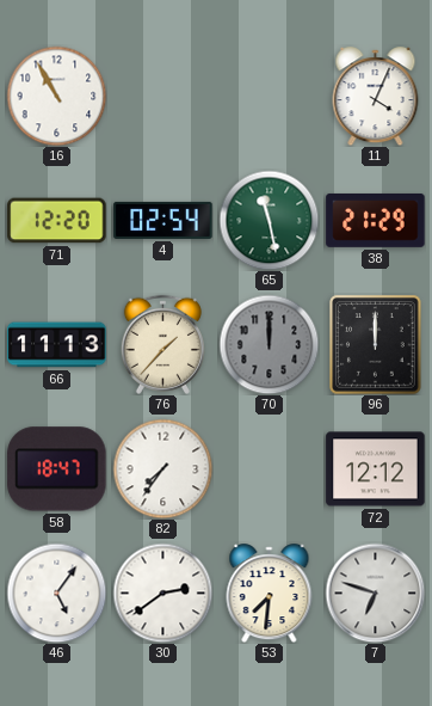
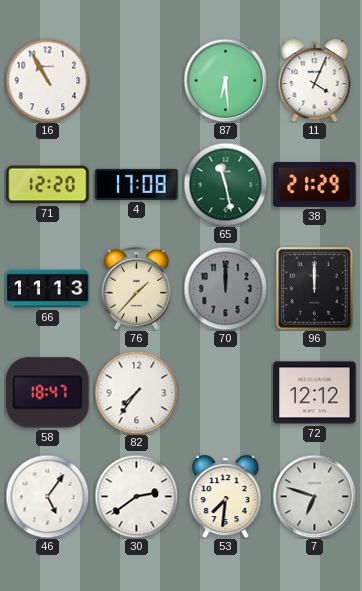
87: none -> 6:29 (225, 80)
4: 02:54 -> 17:08 (137, 184)
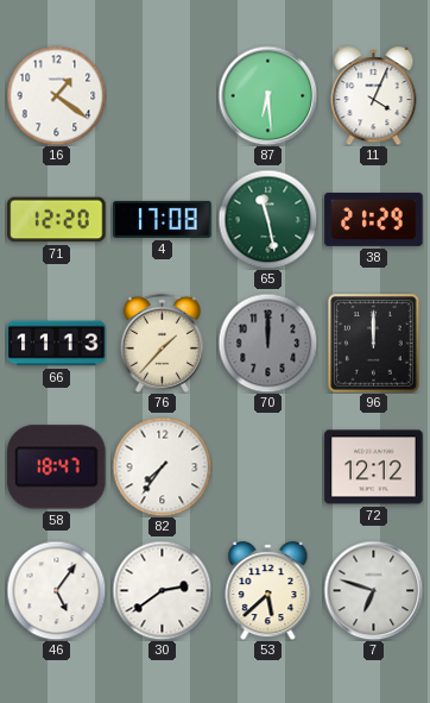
16: 10:55 -> 1:21 (56, 95)
53: 7:31 -> 5:38 (268, 591)
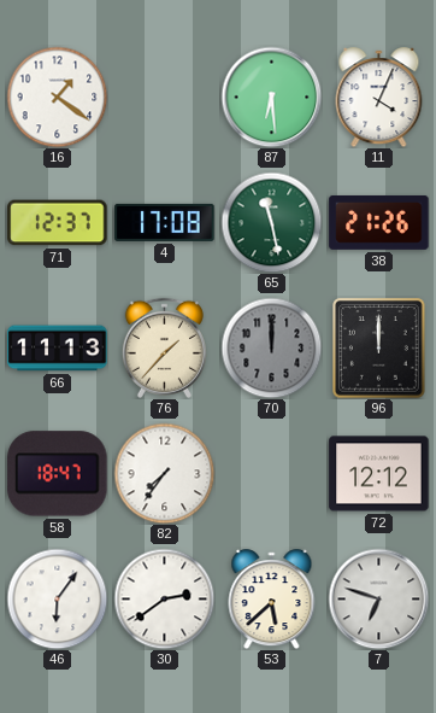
71: 12:20 -> 12:37 (58, 223)
38: 21:29 -> 21:26 (379, 222)
46: 5:06 -> 6:06 (57, 598)
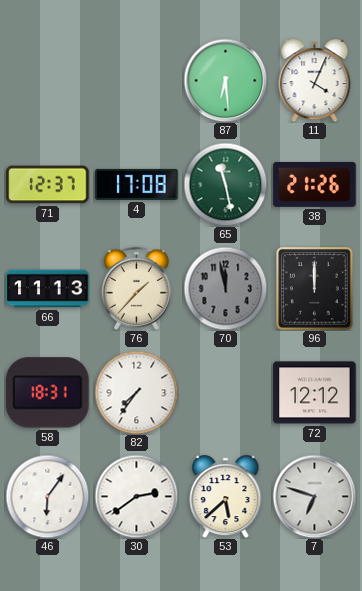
16: 1:21 -> none (57, 97)
70: 12:00 -> 11:58 (225, 288)
58: 18:47 -> 18:31 (48, 393)
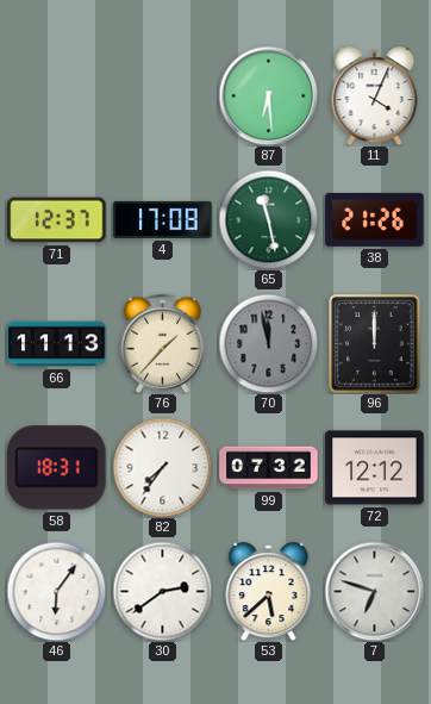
99: none -> 07:32 (269, 468)
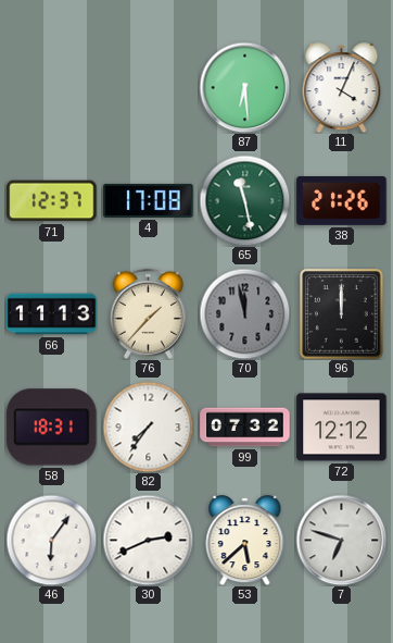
30: 2:39 -> 2:41 (148, 540)
